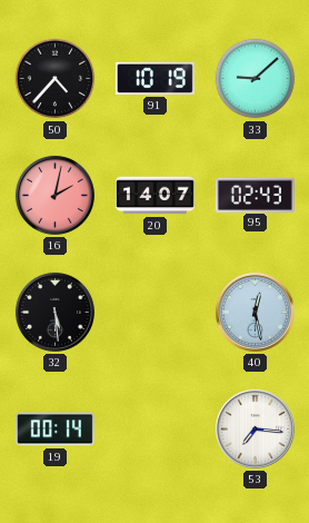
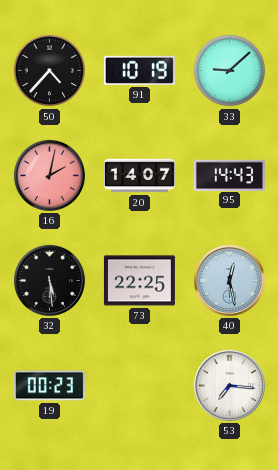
95: 02:43 -> 14:43 (229, 175)
73: none -> 22:25 (139, 281)
19: 00:14 -> 00:23 (49, 386)
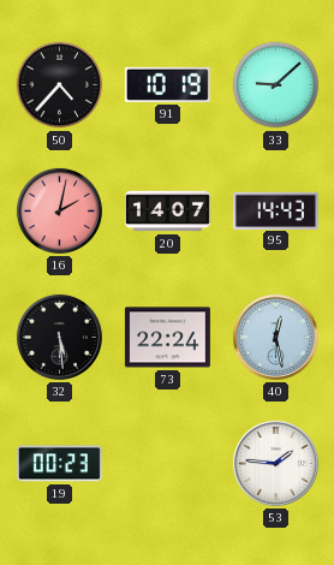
73: 22:25 -> 22:24 (167, 338)
53: 7:16 -> 1:46 (275, 463)
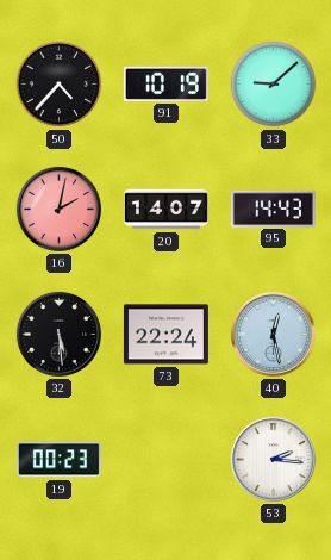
53: 1:46 -> 2:16 (273, 459)
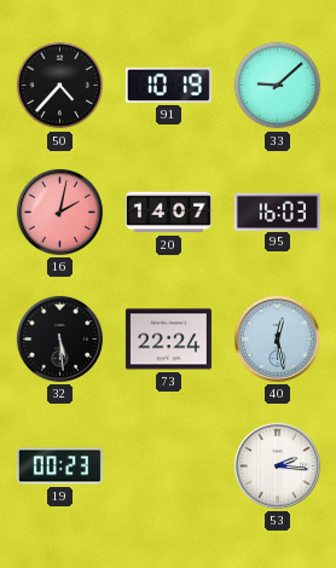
95: 14:43 -> 16:03 (277, 211)
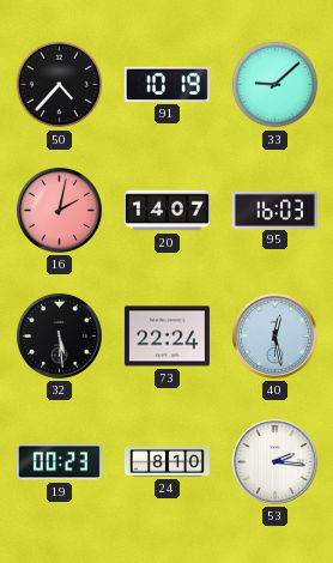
24: none -> 8:10 (166, 462)
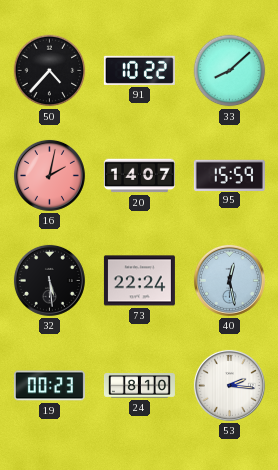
91: 10:19 -> 10:22 (139, 70)
33: 9:08 -> 8:08 (230, 71)
95: 16:03 -> 15:59 (229, 175)
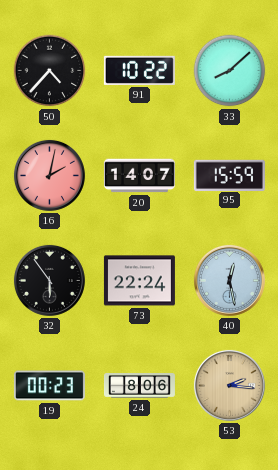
32: 5:29 -> 5:54 (49, 280)
24: 8:10 -> 8:06 (139, 386)
53 dial: white -> champagne (229, 385)
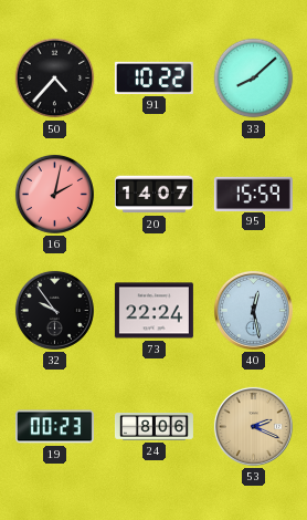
32: 5:54 -> 9:54 (54, 310)
53: 2:16 -> 2:19 (253, 426)
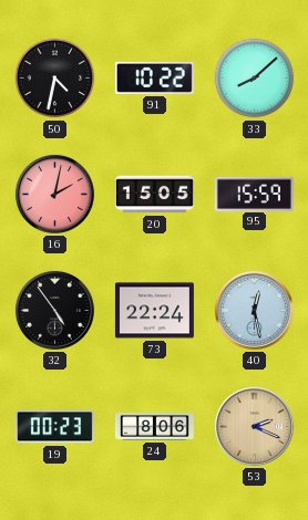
50: 4:37 -> 4:32 (55, 79)
20: 14:07 -> 15:05 (154, 195)
32: 9:54 -> 4:54 (54, 310)
